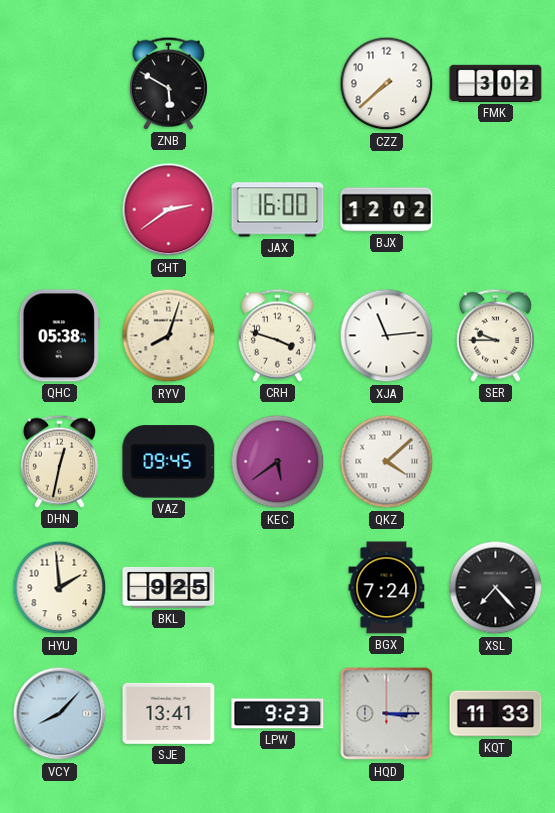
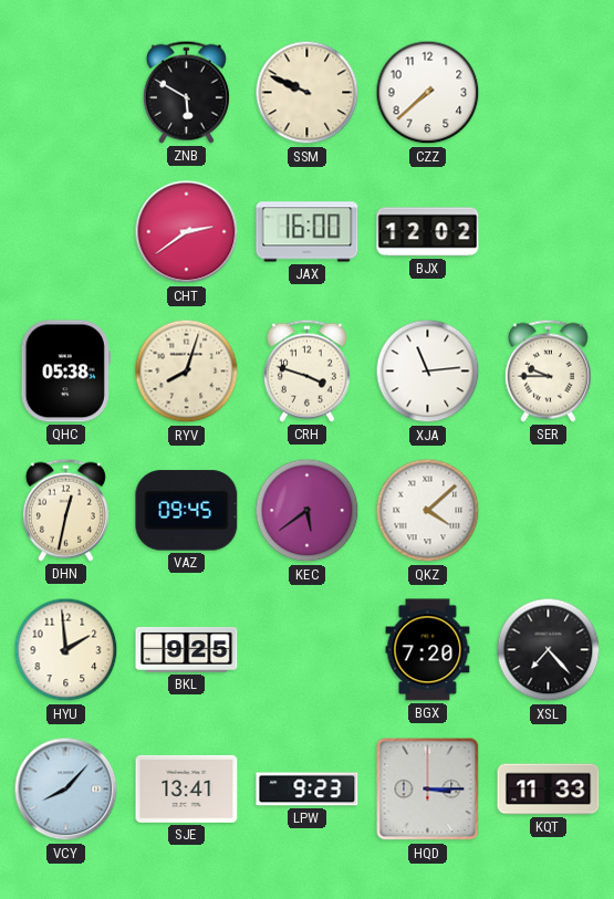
SSM: none -> 9:49 (308, 93)
FMK: 3:02 -> none (496, 83)
BGX: 7:24 -> 7:20 (428, 650)
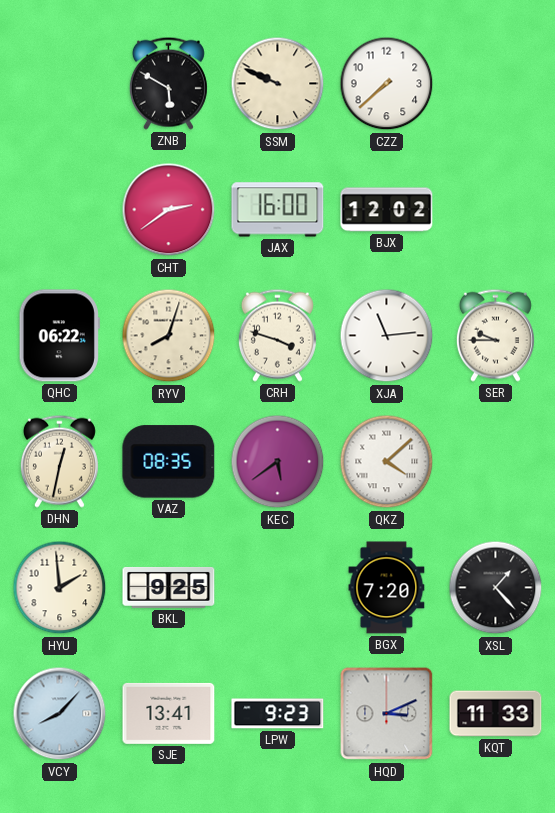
QHC: 05:38 -> 06:22 (59, 336)
VAZ: 09:45 -> 08:35 (169, 462)
XSL: 7:23 -> 1:23 (496, 588)
HQD: 3:15 -> 3:11 (387, 714)
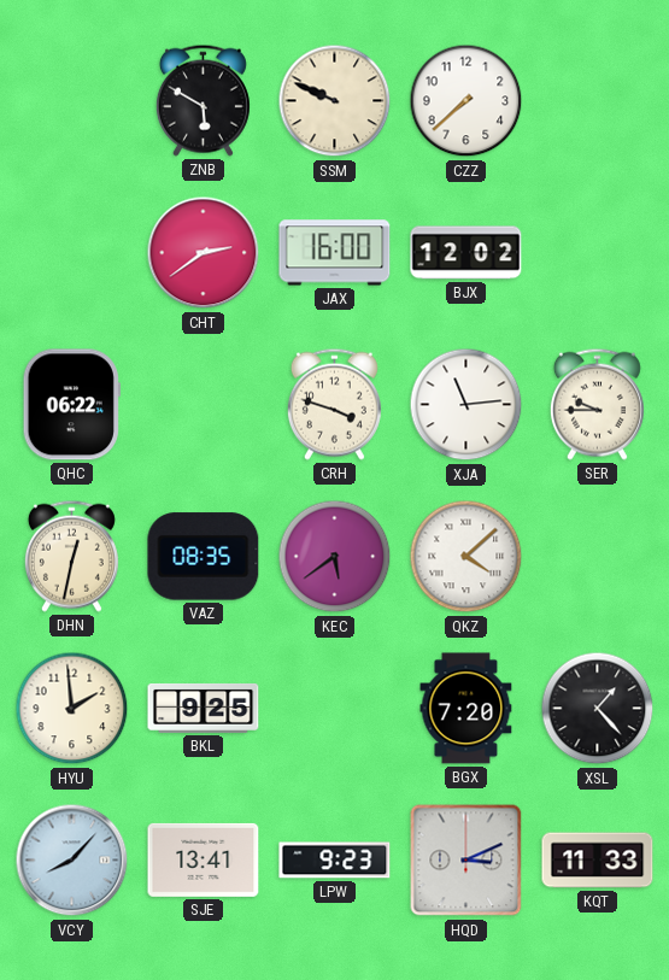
RYV: 8:03 -> none (169, 336)
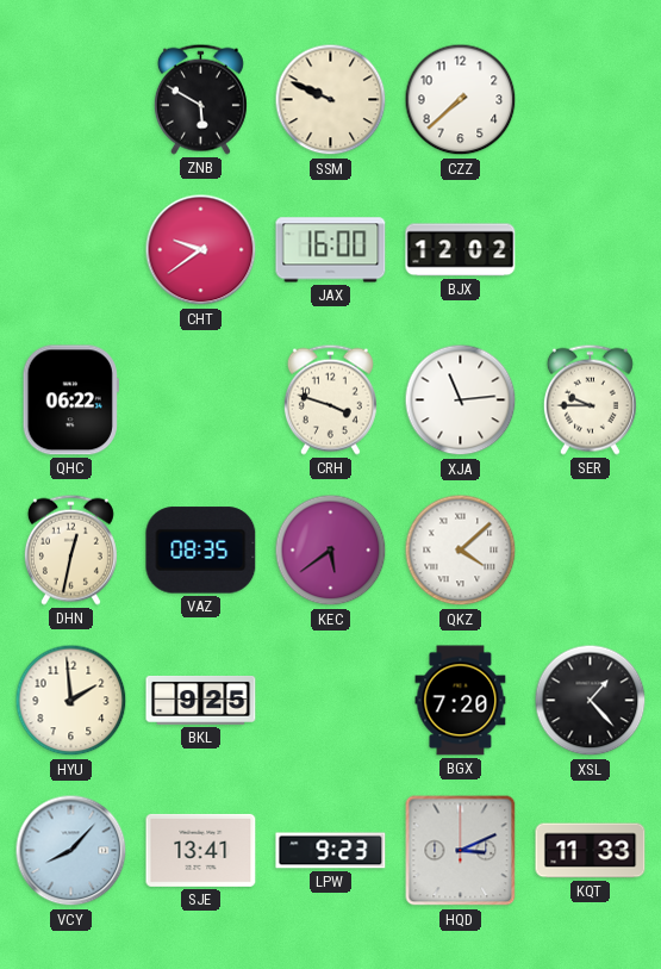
CHT: 2:39 -> 9:39 (201, 250)
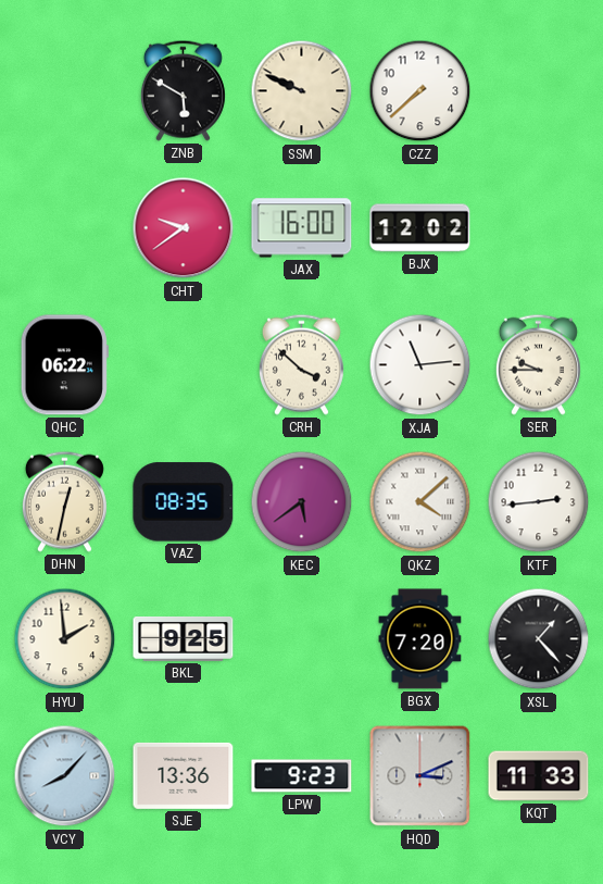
CRH: 3:48 -> 3:52 (301, 364)
KTF: none -> 2:44 (539, 502)
SJE: 13:41 -> 13:36 (184, 775)
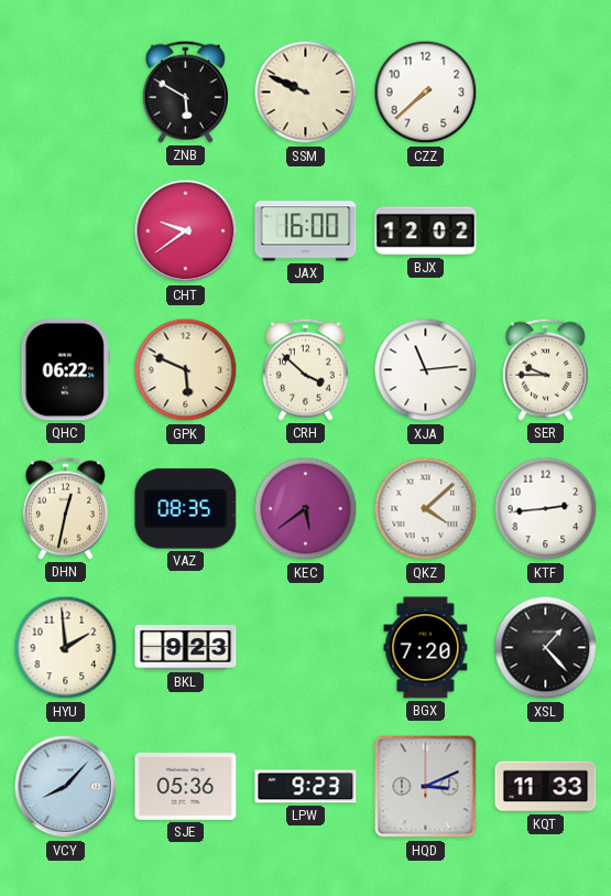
GPK: none -> 5:49 (186, 370)
BKL: 9:25 -> 9:23 (186, 647)
SJE: 13:36 -> 05:36 (186, 786)
